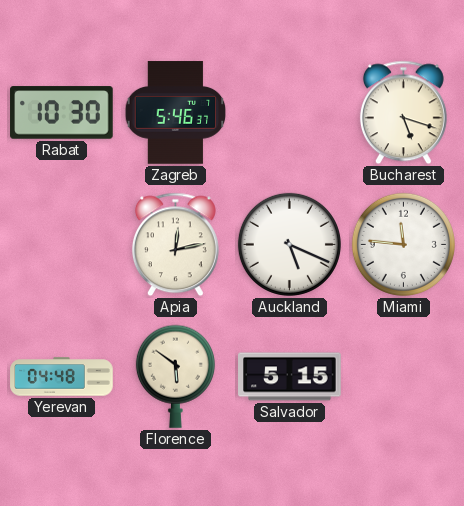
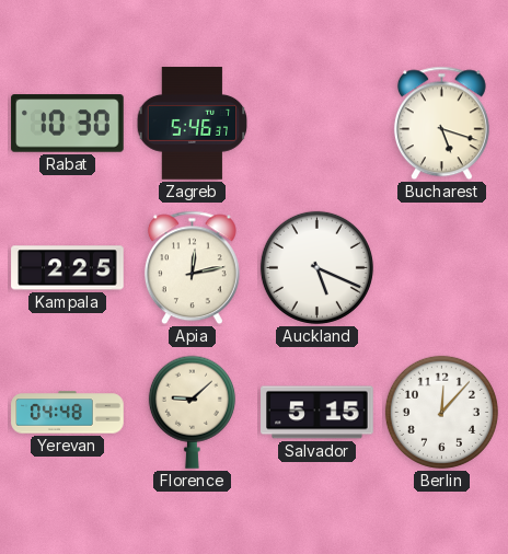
Kampala: none -> 2:25 (68, 268)
Miami: 11:46 -> none (403, 244)
Florence: 5:51 -> 9:08 (192, 412)
Berlin: none -> 12:07 (441, 412)
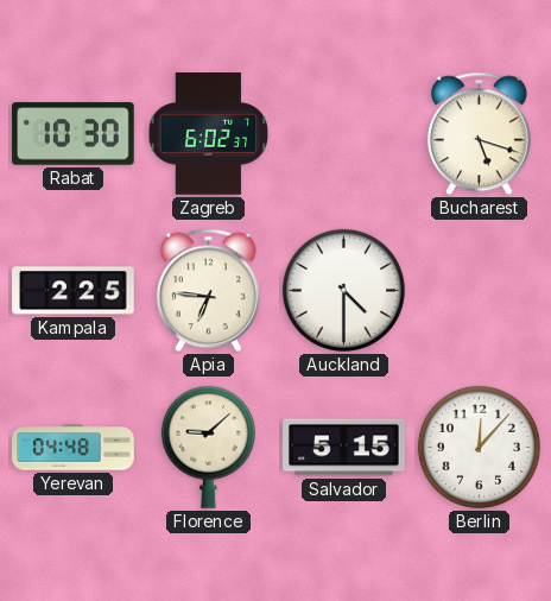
Zagreb: 5:46 -> 6:02 (209, 134)
Apia: 12:13 -> 6:46 (208, 291)
Auckland: 5:19 -> 4:30 (343, 290)
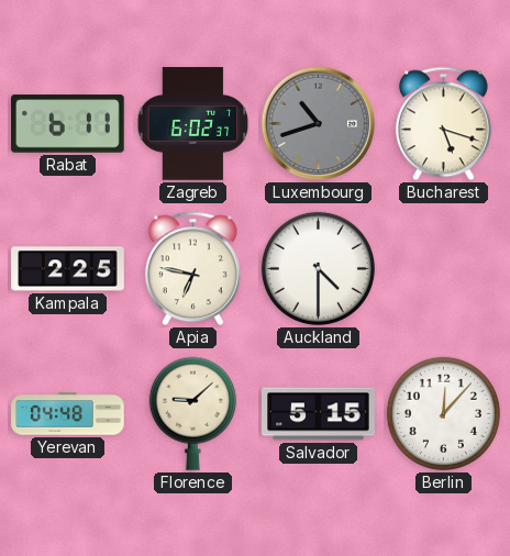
Rabat: 10:30 -> 6:11 (68, 124)
Luxembourg: none -> 10:42 (319, 124)
Apia: 6:46 -> 6:47 (192, 269)
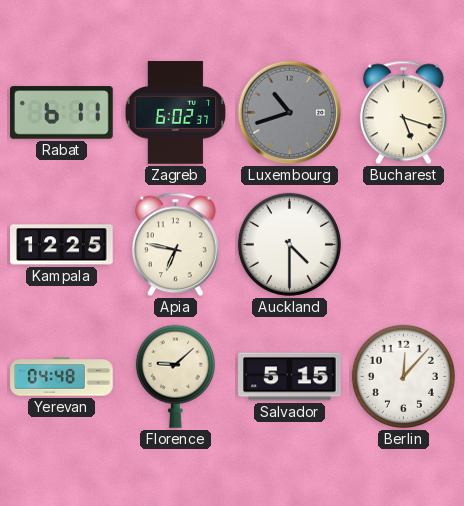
Kampala: 2:25 -> 12:25 (62, 245)
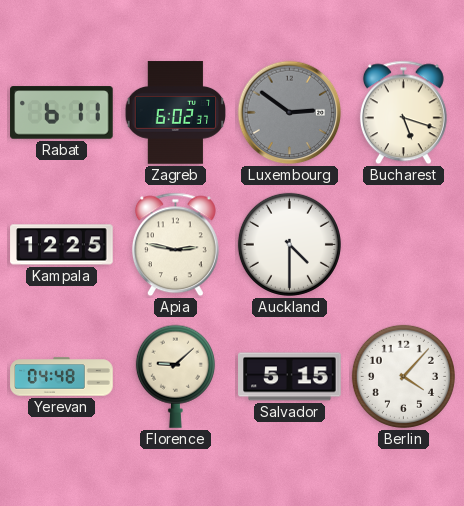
Luxembourg: 10:42 -> 2:51 (290, 113)
Apia: 6:47 -> 2:47 (175, 245)
Berlin: 12:07 -> 4:07 (403, 376)
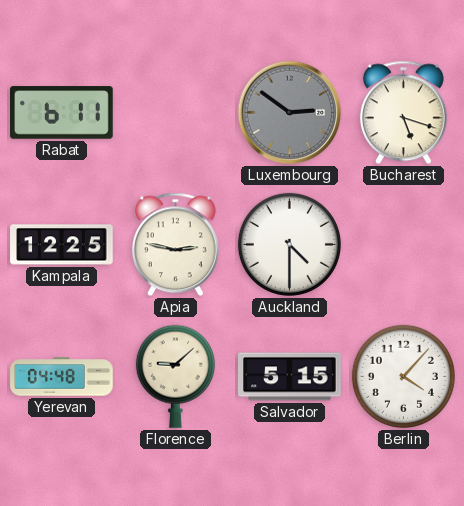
Zagreb: 6:02 -> none (176, 113)
